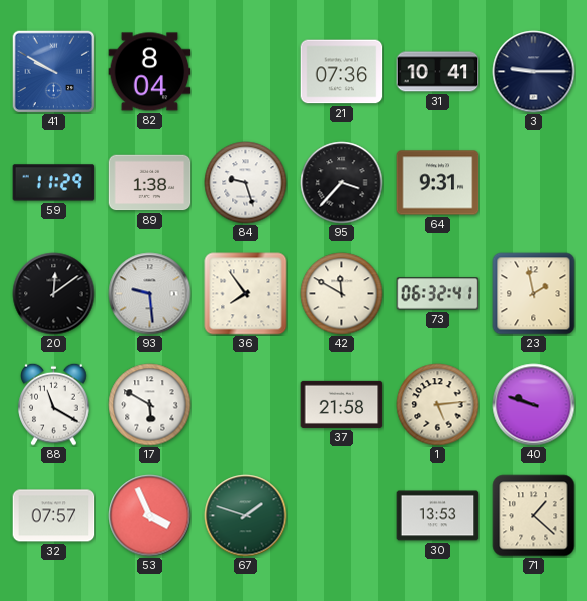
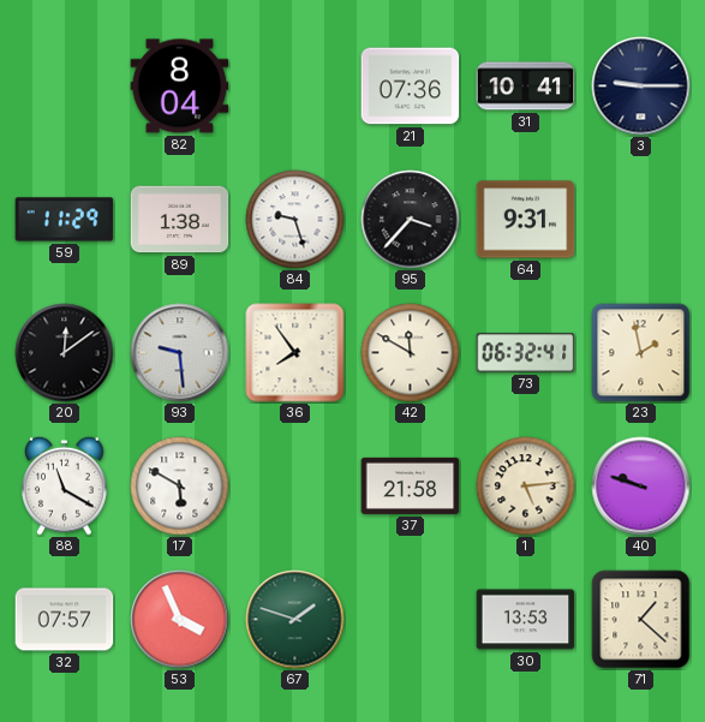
41: 9:50 -> none (53, 71)
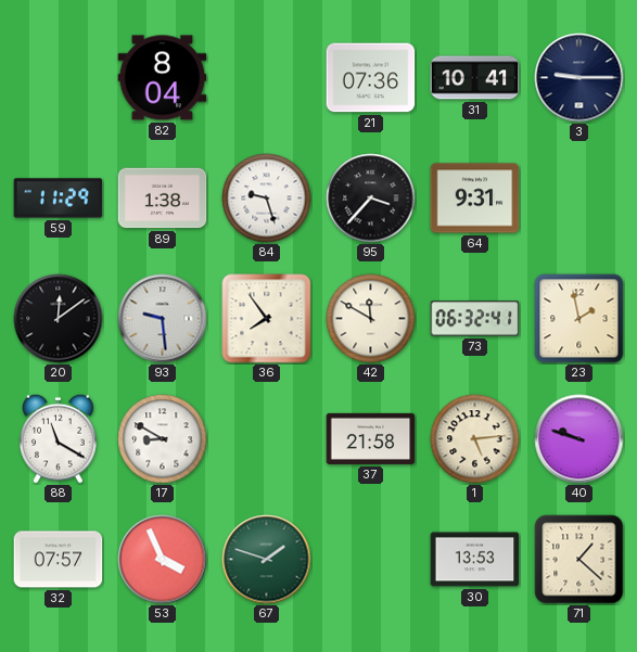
17: 5:50 -> 8:50 (163, 439)
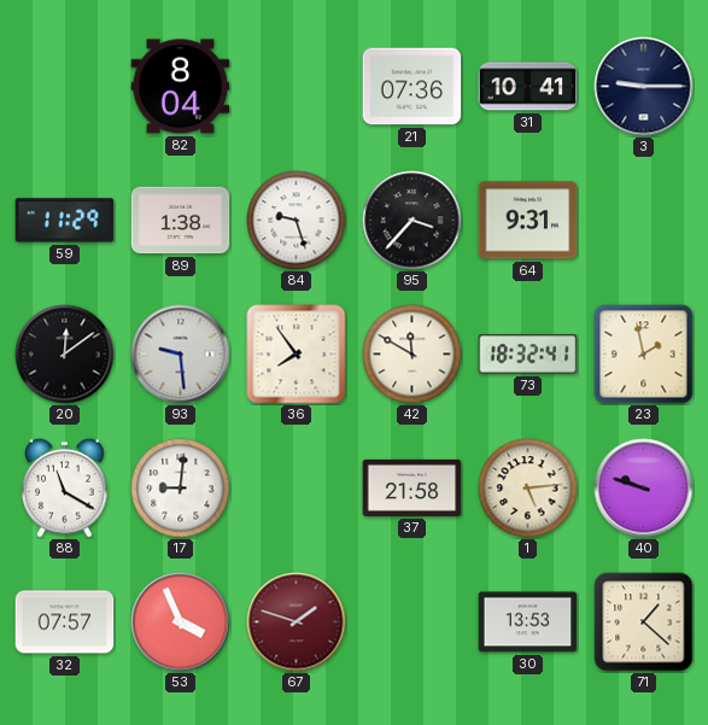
73: 06:32 -> 18:32 (528, 355)
17: 8:50 -> 9:01 (181, 489)
67 dial: green -> burgundy (297, 622)
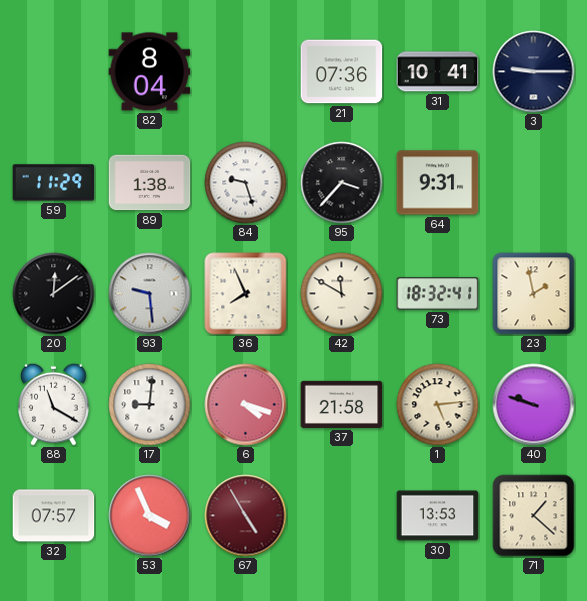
36: 7:54 -> 7:56 (246, 294)
6: none -> 4:18 (246, 405)
67: 1:48 -> 4:55 (246, 516)
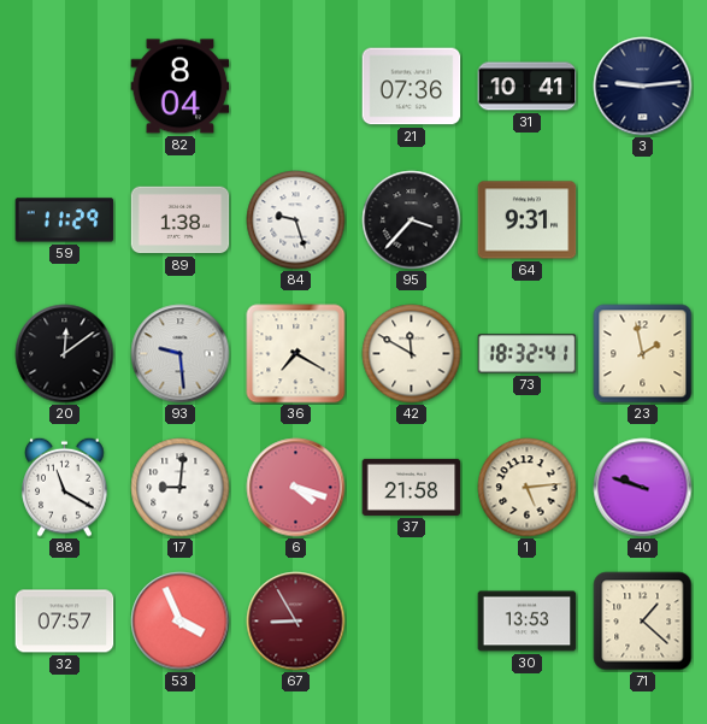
3: 9:15 -> 9:14 (643, 87)
36: 7:56 -> 7:20 (296, 354)
67: 4:55 -> 8:55 (296, 622)
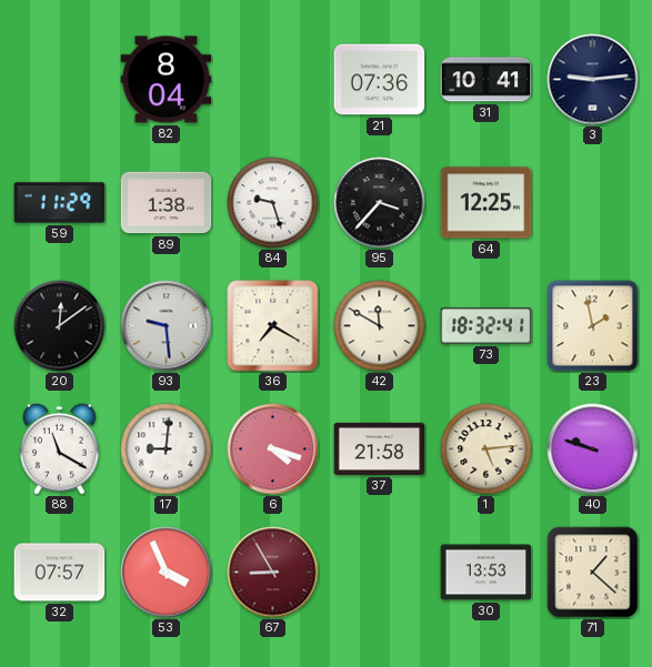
64: 9:31 -> 12:25 (487, 203)
